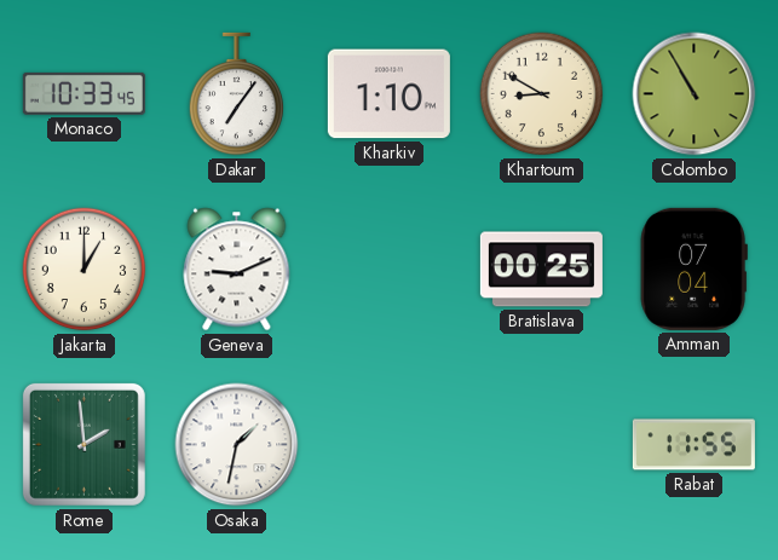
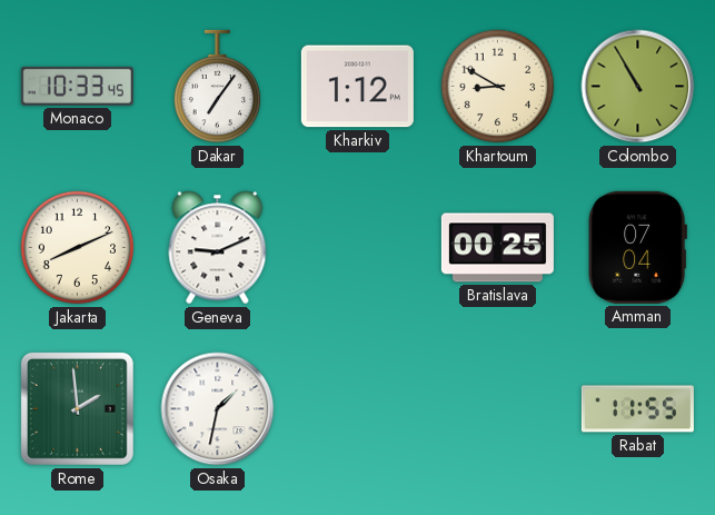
Kharkiv: 1:10 -> 1:12 (357, 87)
Jakarta: 1:00 -> 8:11 (78, 248)
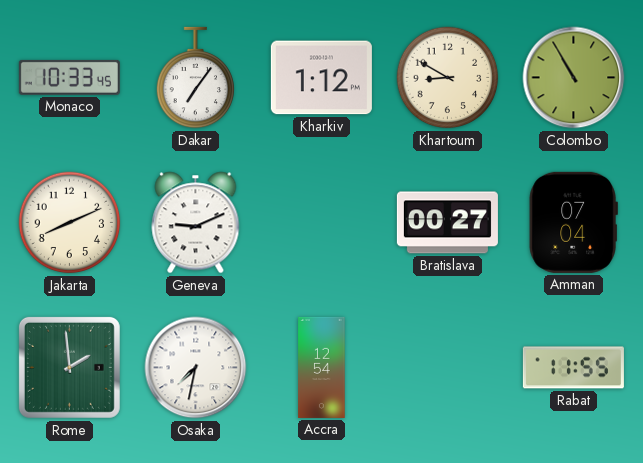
Bratislava: 00:25 -> 00:27 (447, 223)
Osaka: 1:32 -> 7:32 (196, 368)
Accra: none -> 12:54 (322, 367)
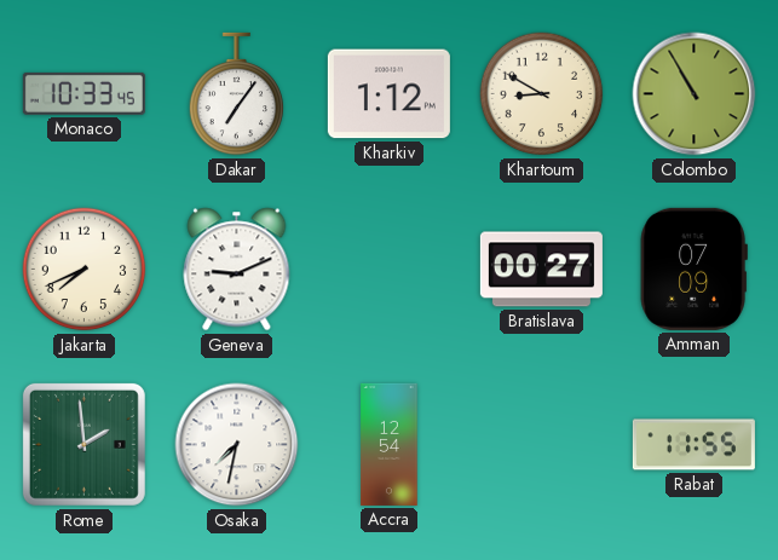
Jakarta: 8:11 -> 7:41 (85, 270)
Amman: 07:04 -> 07:09 (693, 269)
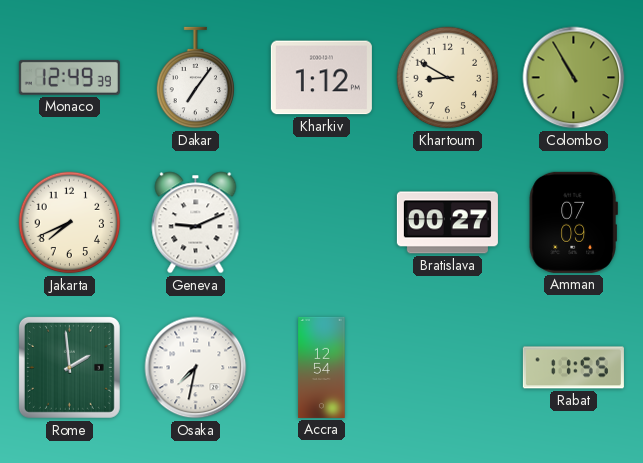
Monaco: 10:33 -> 12:49 (69, 77)
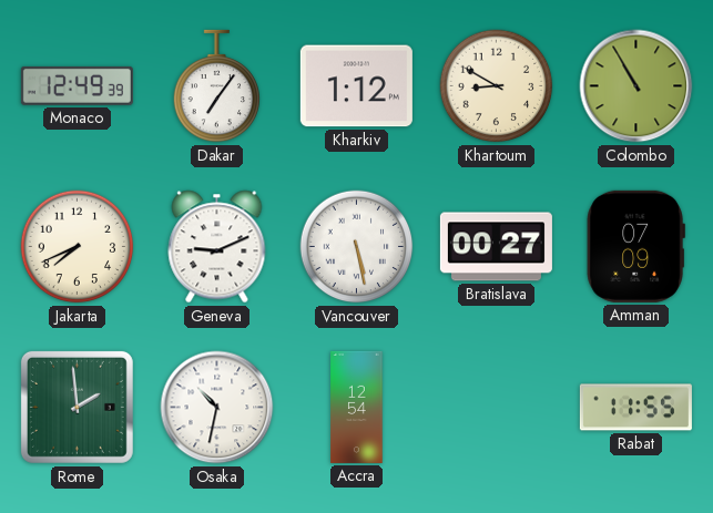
Vancouver: none -> 5:28 (357, 247)
Osaka: 7:32 -> 10:32 (217, 408)
